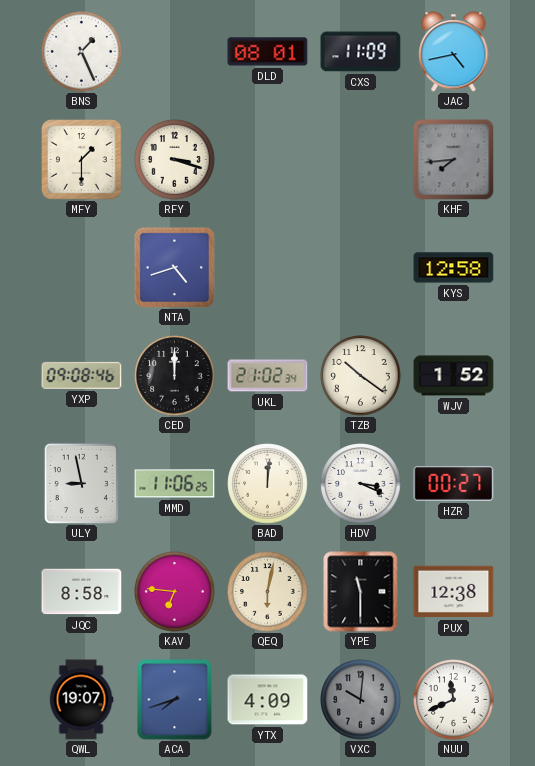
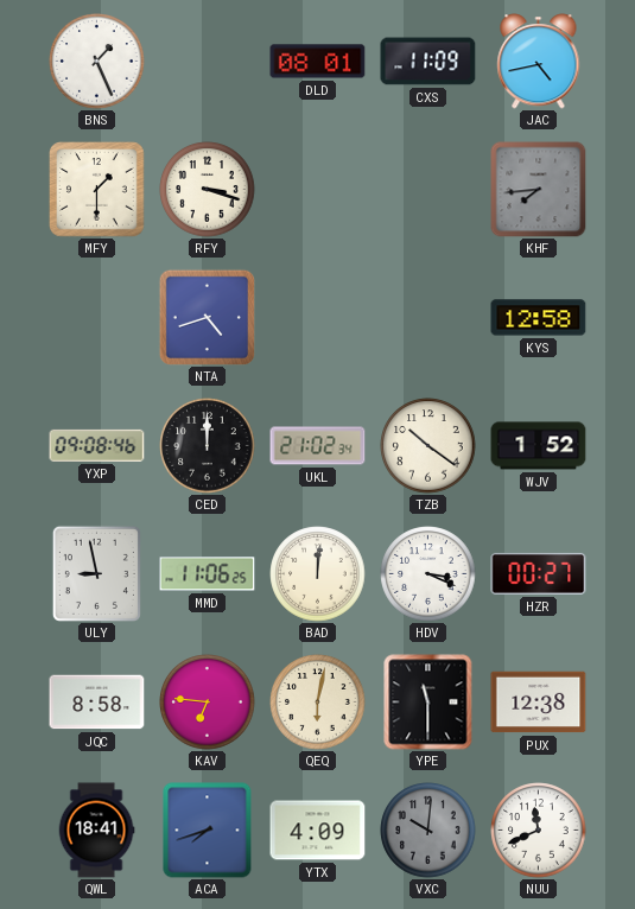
QWL: 19:07 -> 18:41 (96, 831)
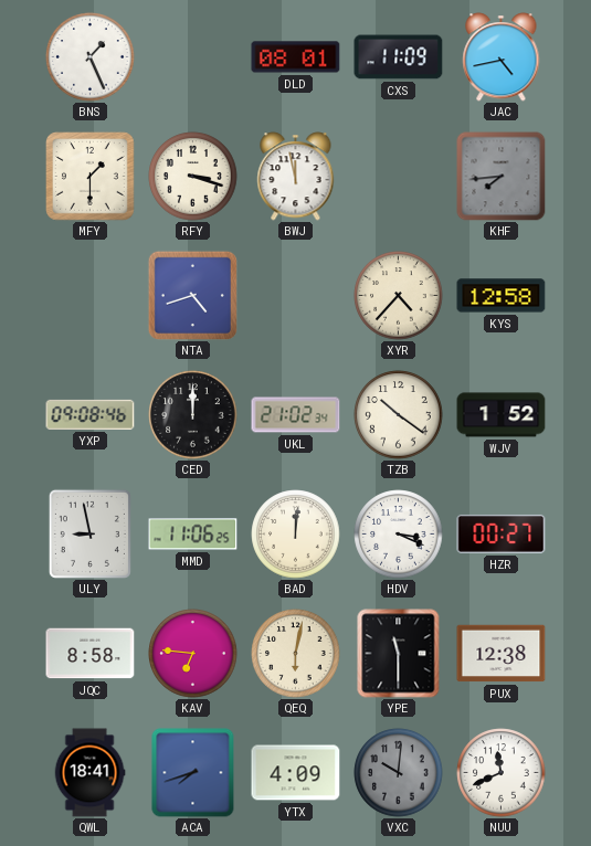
BWJ: none -> 11:58 (296, 177)
XYR: none -> 4:37 (399, 296)
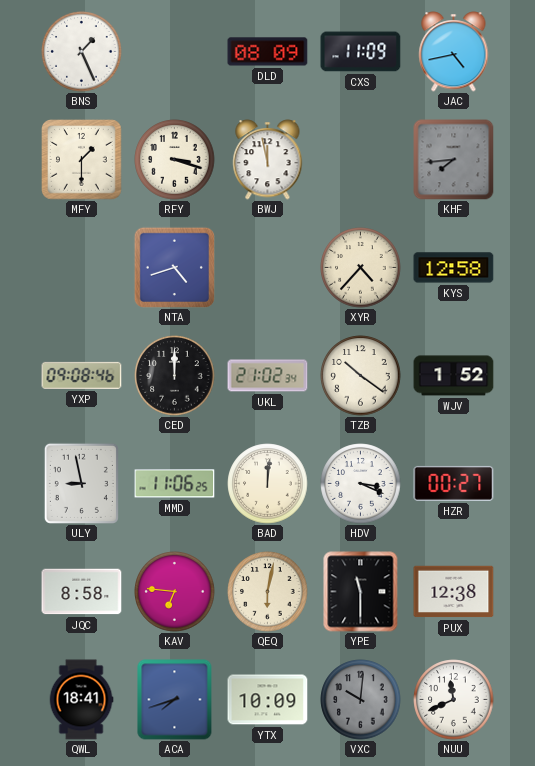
DLD: 08:01 -> 08:09 (268, 52)
YTX: 4:09 -> 10:09 (268, 700)
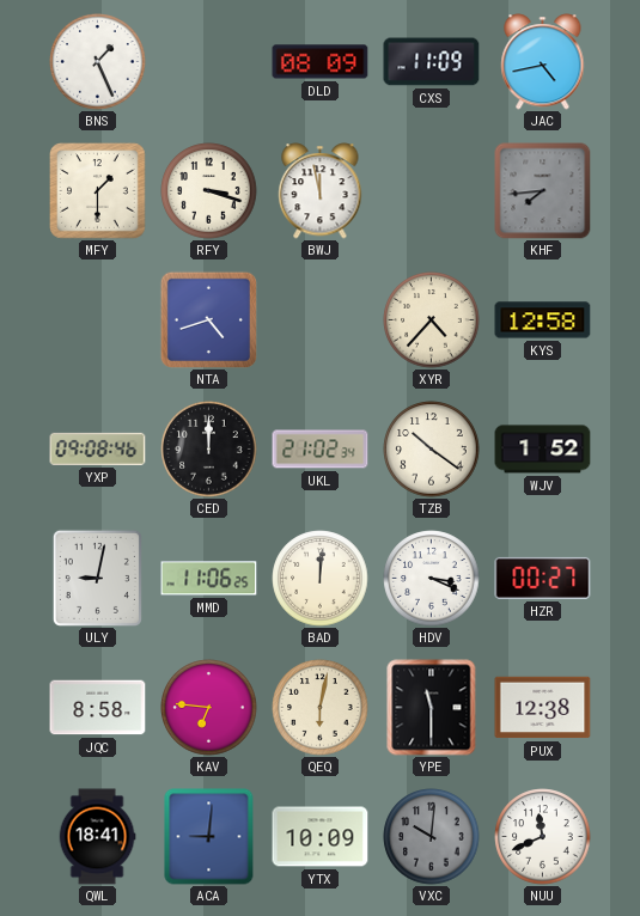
ULY: 8:58 -> 9:02 (97, 578)
ACA: 7:42 -> 9:01 (209, 837)
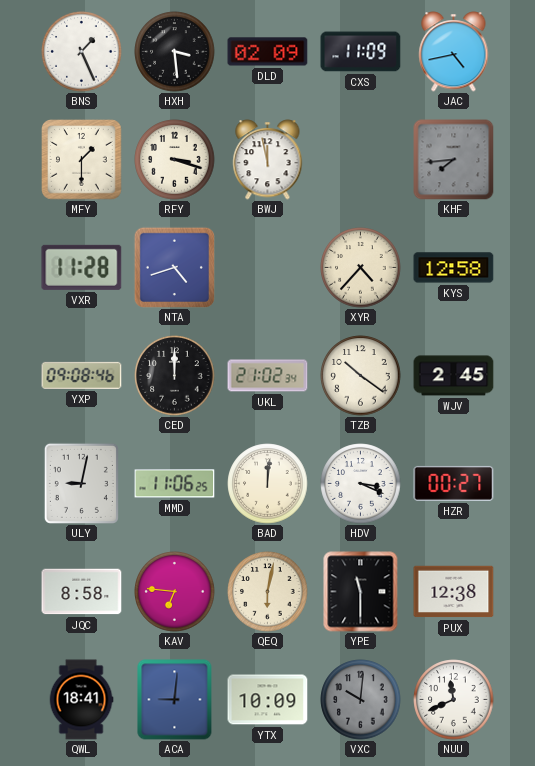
HXH: none -> 3:29 (175, 52)
DLD: 08:09 -> 02:09 (268, 52)
VXR: none -> 11:28 (82, 267)
WJV: 1:52 -> 2:45 (454, 376)
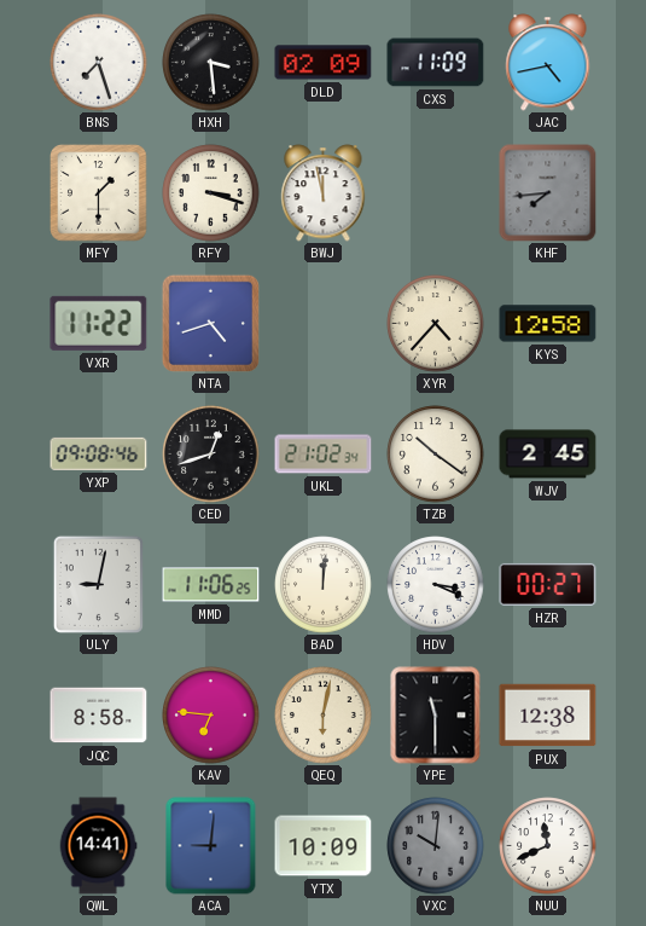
BNS: 1:26 -> 7:27 (99, 63)
VXR: 11:28 -> 11:22 (99, 323)
CED: 12:00 -> 12:42 (211, 455)
QWL: 18:41 -> 14:41 (98, 846)
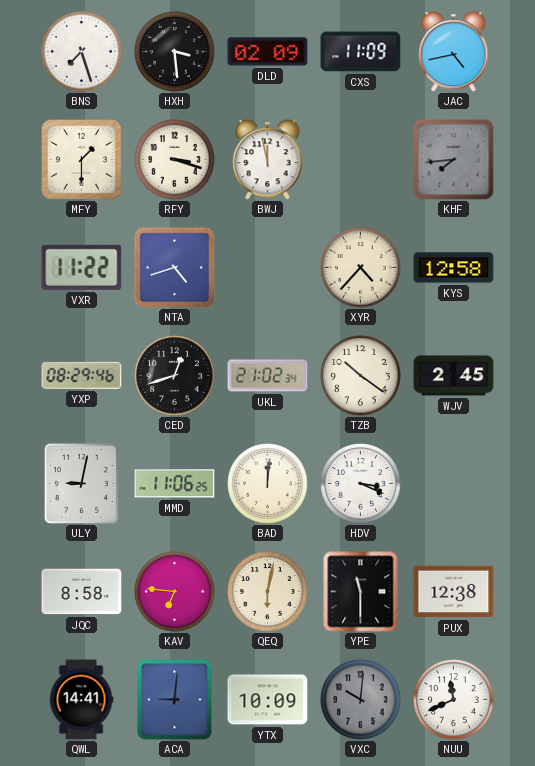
YXP: 09:08 -> 08:29 (82, 375)
HZR: 00:27 -> none (548, 584)
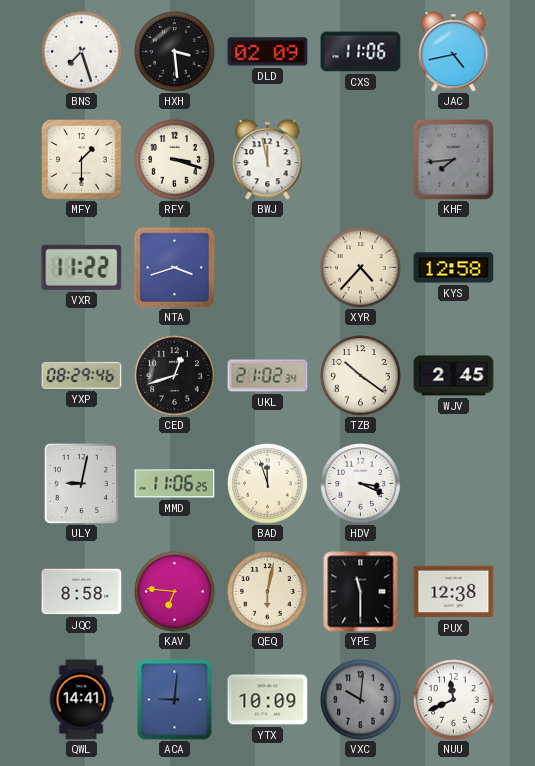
CXS: 11:09 -> 11:06 (361, 52)
NTA: 4:42 -> 3:42 (174, 267)
BAD: 12:01 -> 11:57 (268, 484)
